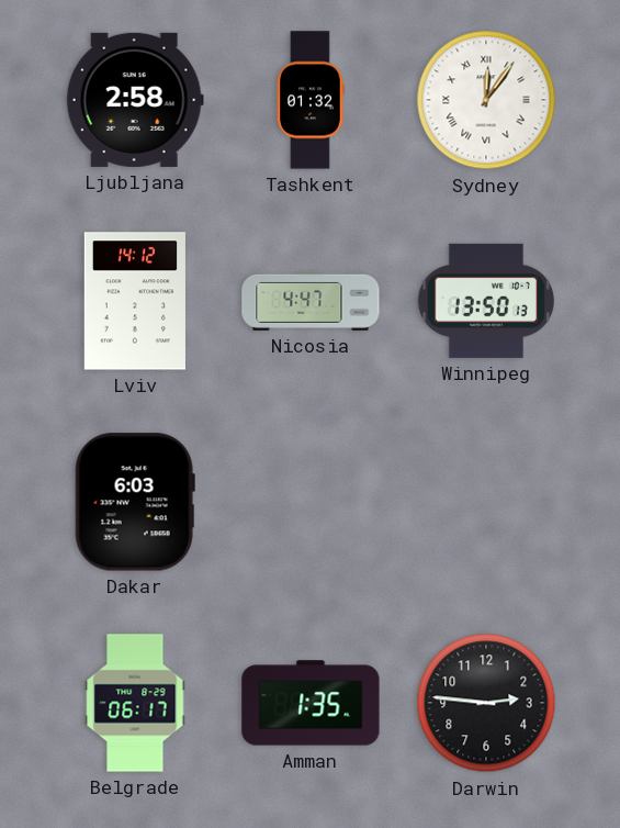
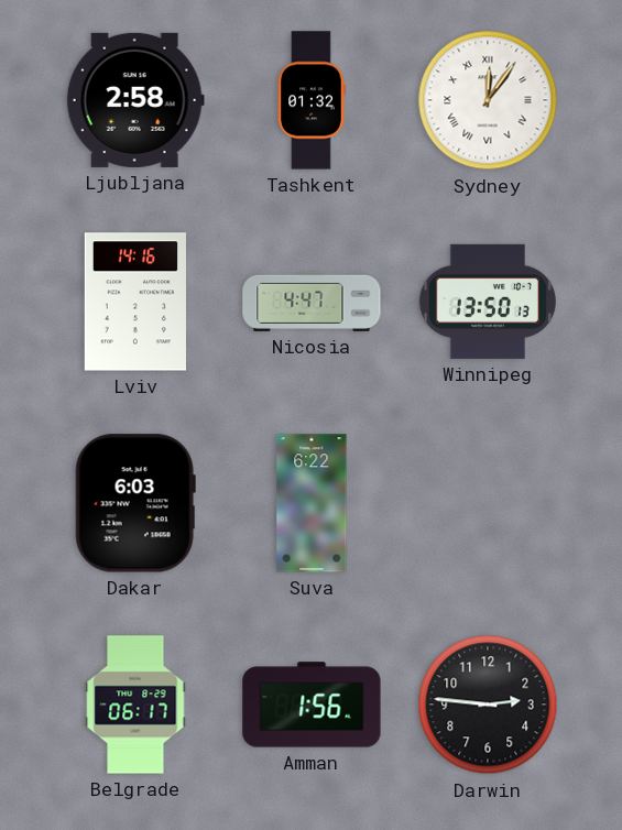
Lviv: 14:12 -> 14:16 (135, 302)
Suva: none -> 6:22 (312, 503)
Amman: 1:35 -> 1:56 (312, 705)
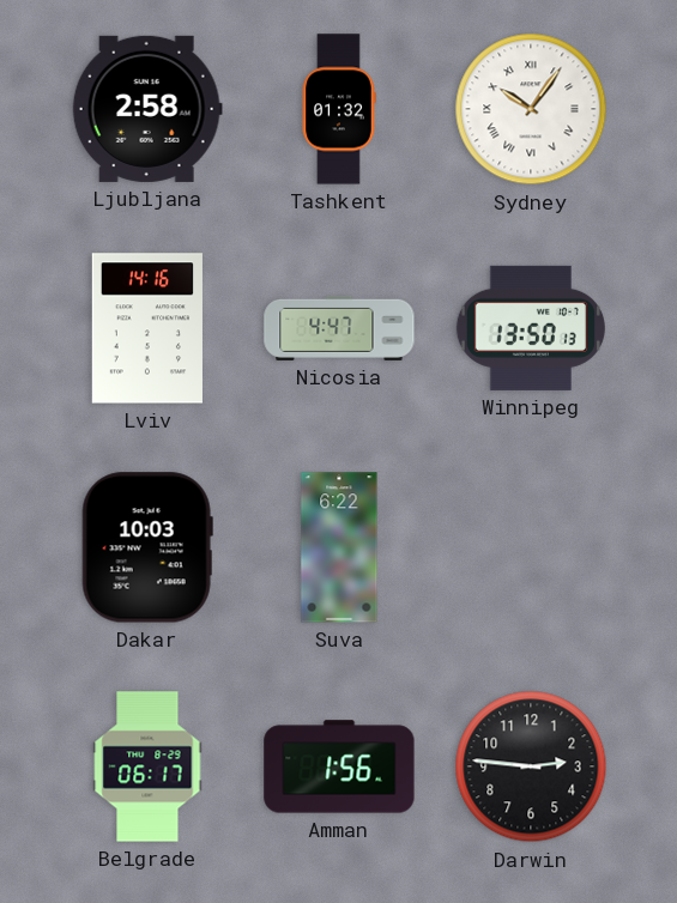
Sydney: 12:06 -> 10:06 (531, 109)
Dakar: 6:03 -> 10:03 (147, 547)
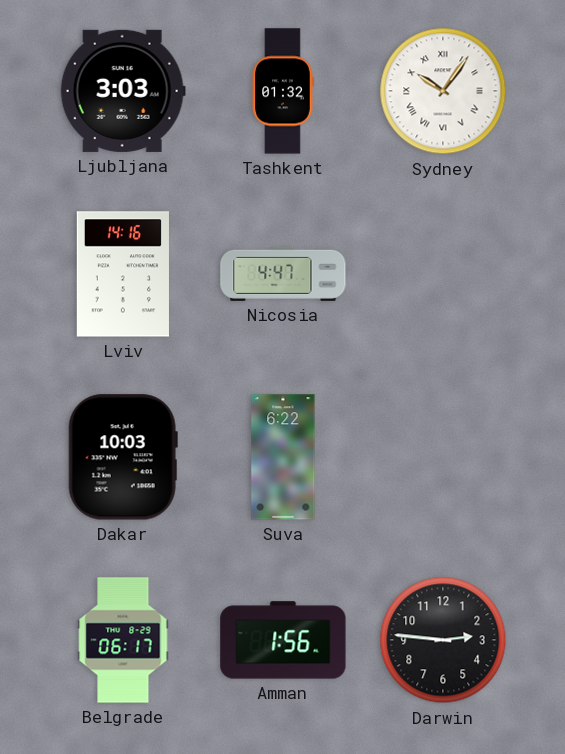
Ljubljana: 2:58 -> 3:03 (123, 91)
Winnipeg: 13:50 -> none (531, 328)
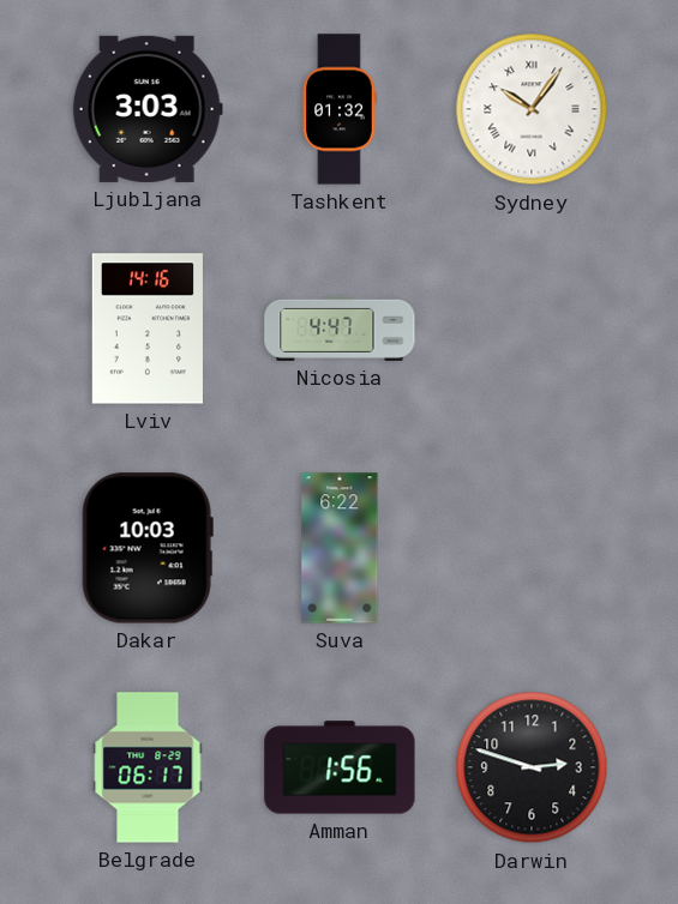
Darwin: 2:46 -> 2:48 (532, 767)
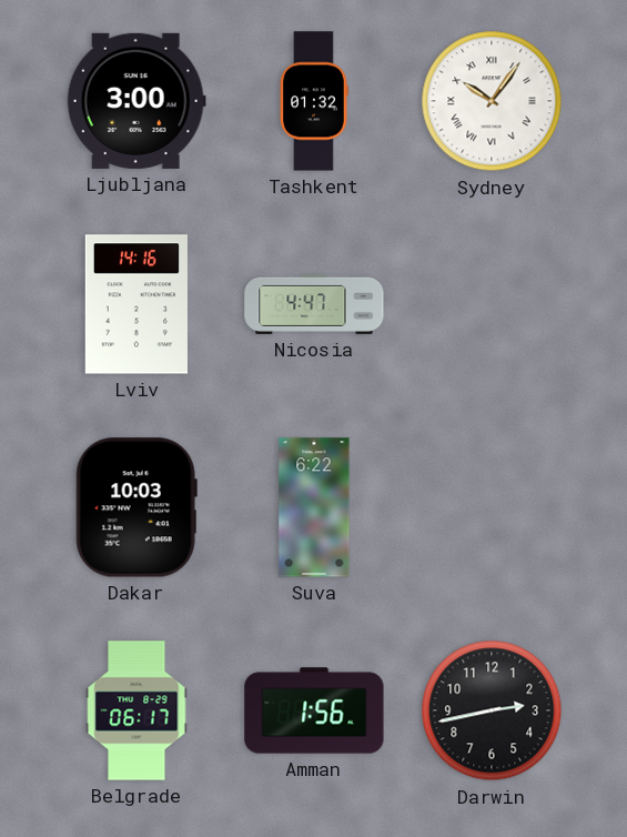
Ljubljana: 3:03 -> 3:00 (136, 101)
Darwin: 2:48 -> 2:43 (492, 710)
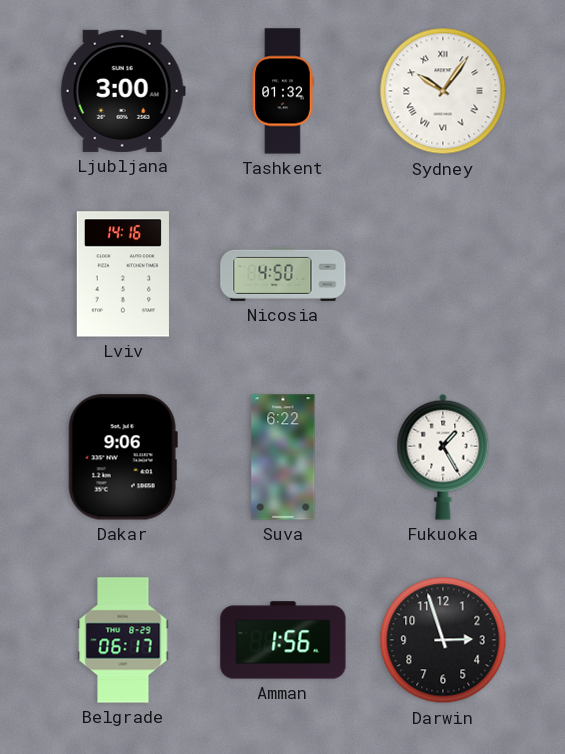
Nicosia: 4:47 -> 4:50 (283, 274)
Dakar: 10:03 -> 9:06 (123, 457)
Fukuoka: none -> 1:25 (443, 457)
Darwin: 2:43 -> 2:57 (443, 640)
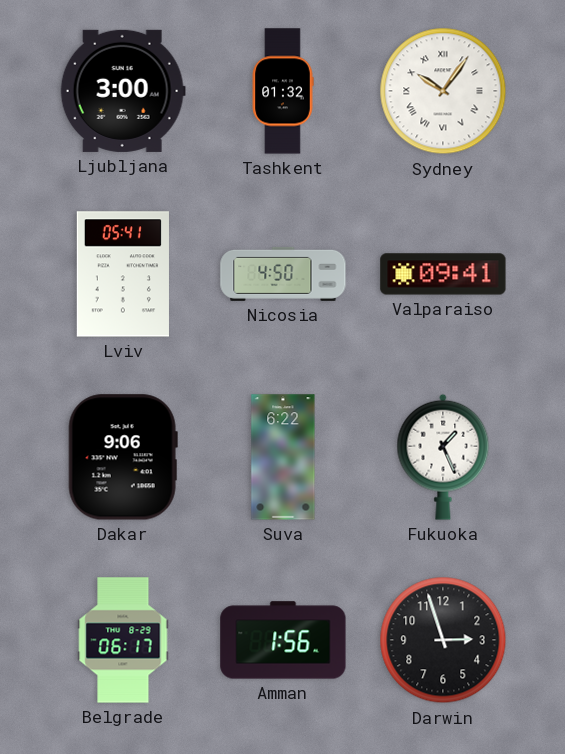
Lviv: 14:16 -> 05:41 (123, 274)
Valparaiso: none -> 09:41 (443, 274)
Fukuoka: 1:25 -> 1:26 (443, 457)
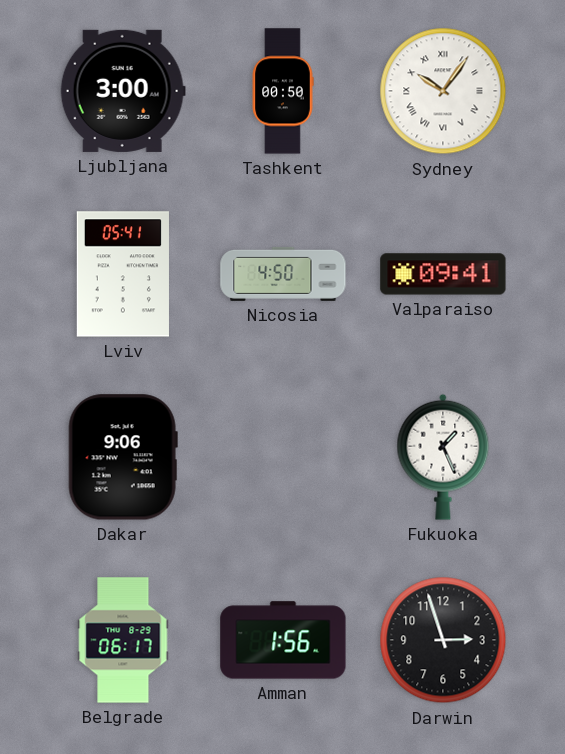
Tashkent: 01:32 -> 00:50 (283, 91)
Suva: 6:22 -> none (283, 457)
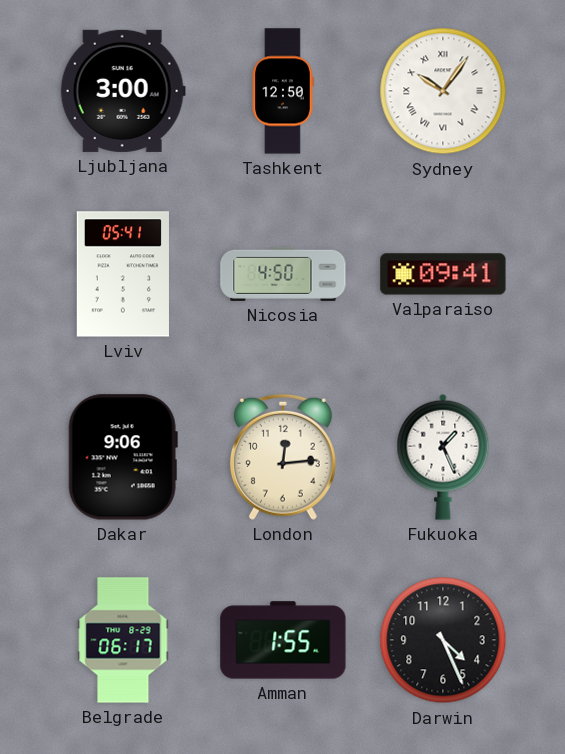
Tashkent: 00:50 -> 12:50 (283, 91)
London: none -> 12:14 (283, 457)
Amman: 1:56 -> 1:55 (283, 640)
Darwin: 2:57 -> 4:26 (443, 640)
